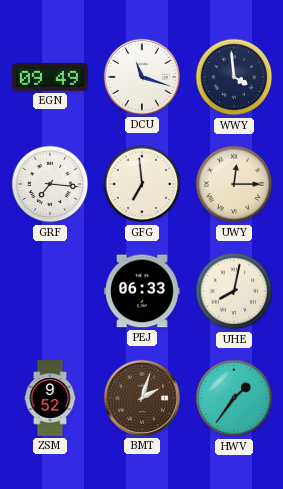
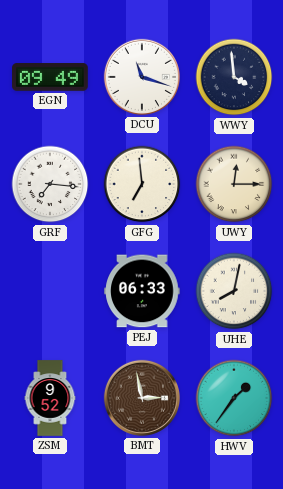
BMT: 2:03 -> 2:58 (142, 398)
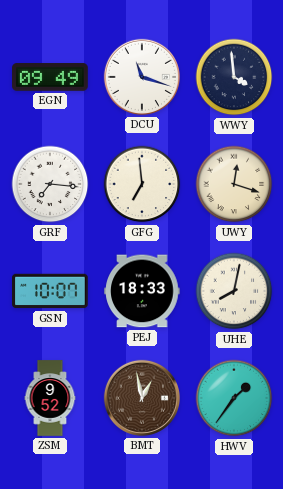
UWY: 12:15 -> 12:18 (234, 184)
GSN: none -> 10:07 (50, 291)
PEJ: 06:33 -> 18:33 (142, 291)
BMT: 2:58 -> 12:58 (142, 398)
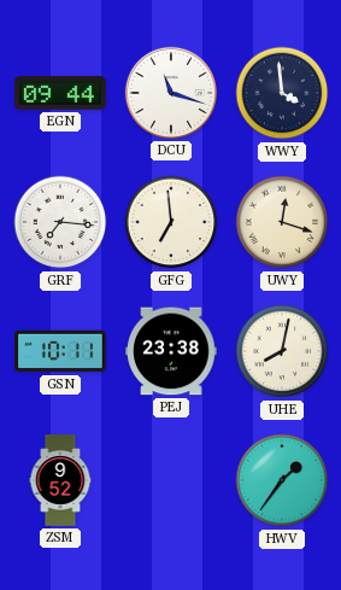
EGN: 09:49 -> 09:44 (60, 93)
GSN: 10:07 -> 10:11 (60, 351)
PEJ: 18:33 -> 23:38 (171, 351)
BMT: 12:58 -> none (142, 398)
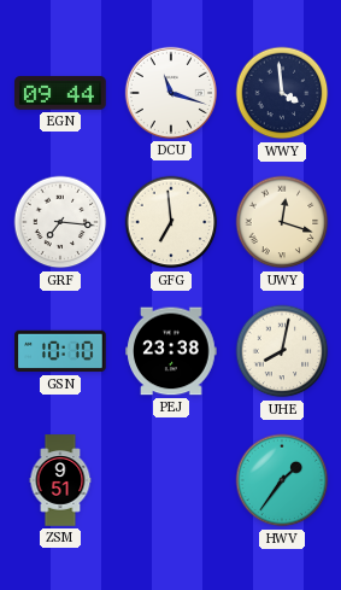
GSN: 10:11 -> 10:10 (60, 351)
ZSM: 9:52 -> 9:51 (60, 480)
